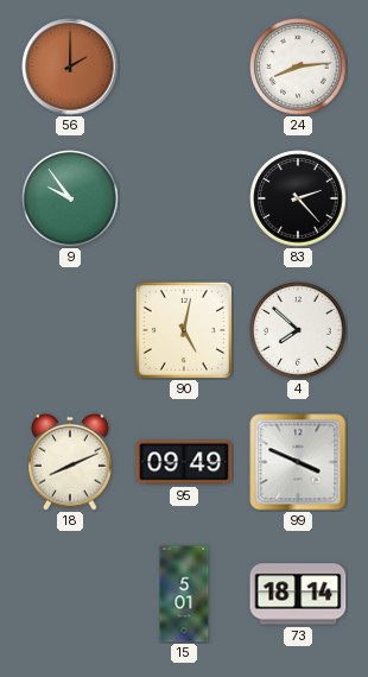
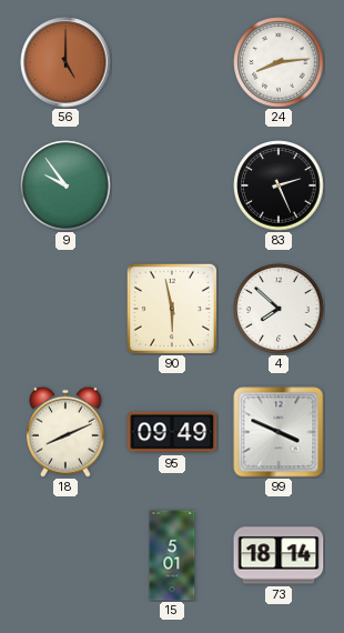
56: 2:00 -> 5:00 (65, 62)
83: 2:23 -> 2:26 (279, 185)
90: 5:02 -> 5:58 (172, 309)
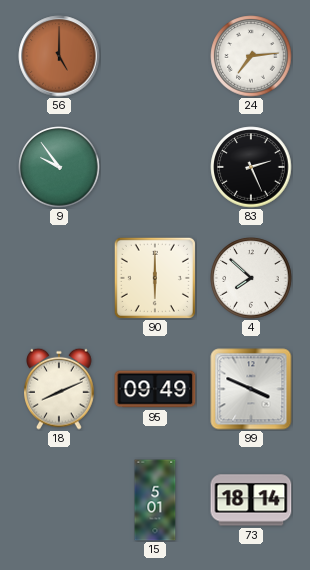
24: 8:14 -> 7:14 (251, 56)
90: 5:58 -> 6:00 (155, 278)
